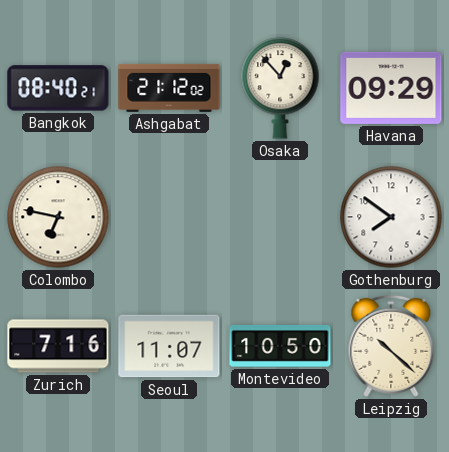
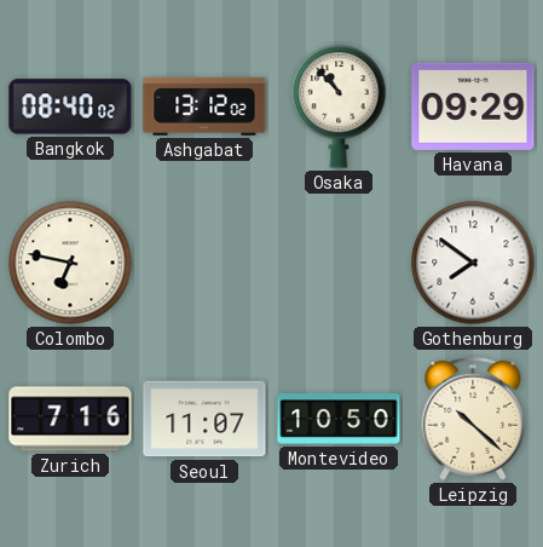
Bangkok: 08:40:21 -> 08:40:02 (70, 106)
Ashgabat: 21:12 -> 13:12 (204, 106)
Osaka: 12:53 -> 10:53 (339, 106)
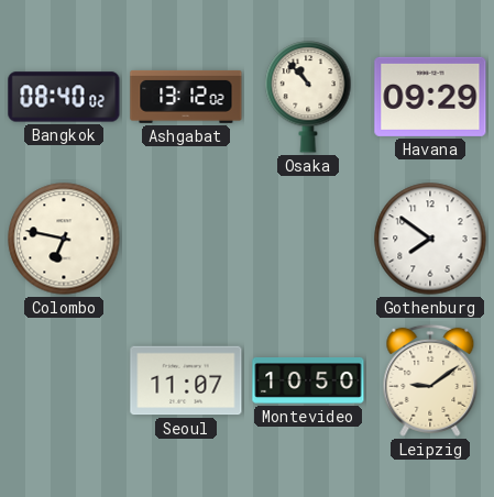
Zurich: 7:16 -> none (70, 419)
Leipzig: 10:22 -> 9:09 (430, 380)
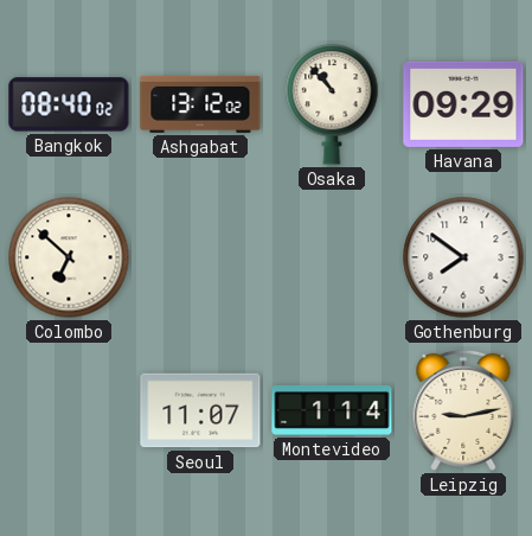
Colombo: 6:47 -> 6:52 (69, 257)
Montevideo: 10:50 -> 1:14 (332, 410)
Leipzig: 9:09 -> 9:13 (463, 410)
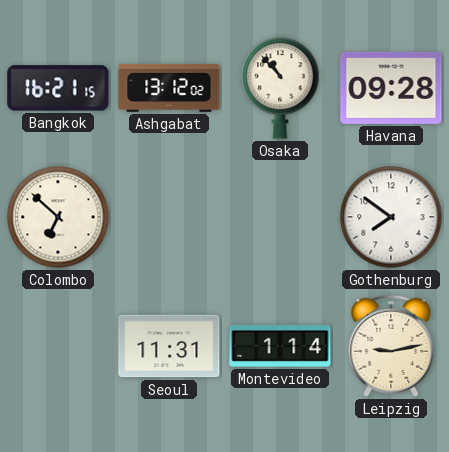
Bangkok: 08:40 -> 16:21 (58, 88)
Havana: 09:29 -> 09:28 (391, 88)
Seoul: 11:07 -> 11:31 (169, 346)
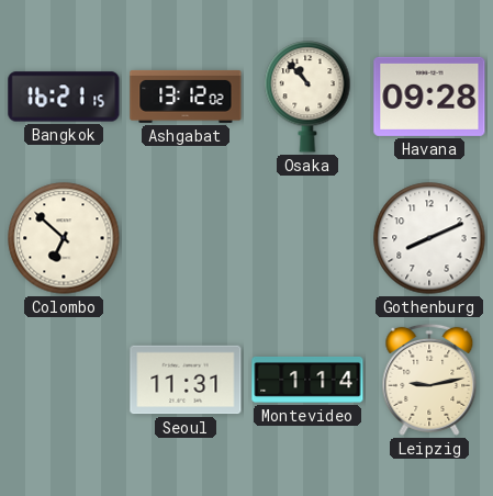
Gothenburg: 7:51 -> 8:11 (429, 238)
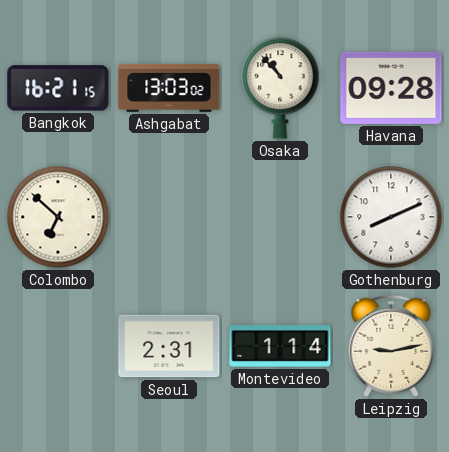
Ashgabat: 13:12 -> 13:03 (169, 88)
Seoul: 11:31 -> 2:31 (169, 346)
